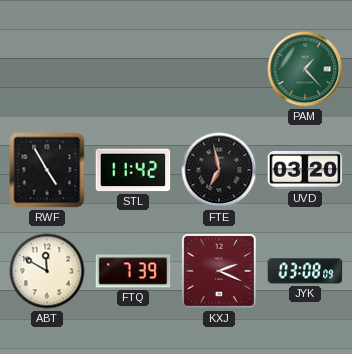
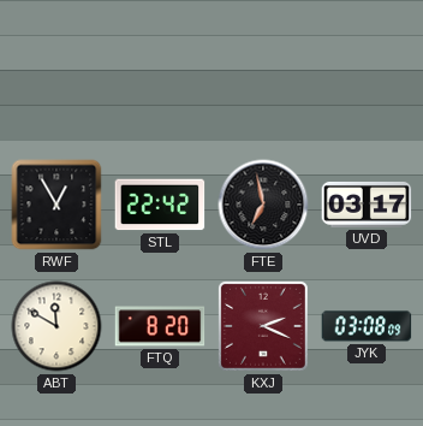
PAM: 1:23 -> none (305, 69)
RWF: 4:55 -> 12:55 (56, 205)
STL: 11:42 -> 22:42 (160, 205)
UVD: 03:20 -> 03:17 (367, 205)
FTQ: 7:39 -> 8:20 (160, 326)
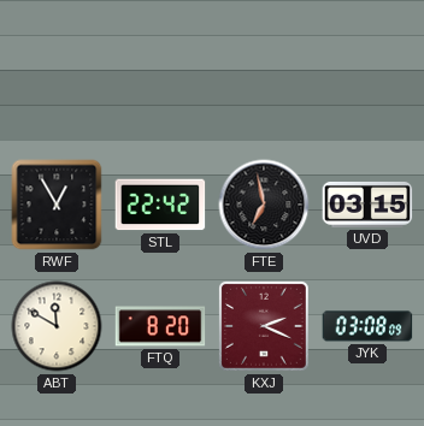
UVD: 03:17 -> 03:15 (367, 205)
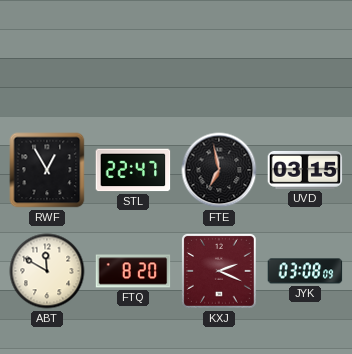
STL: 22:42 -> 22:47 (133, 170)
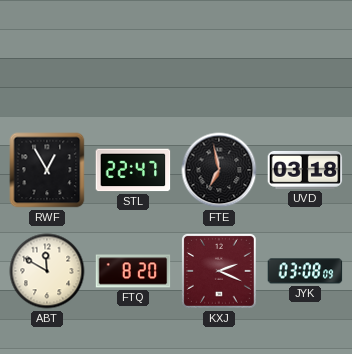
UVD: 03:15 -> 03:18 (305, 170)
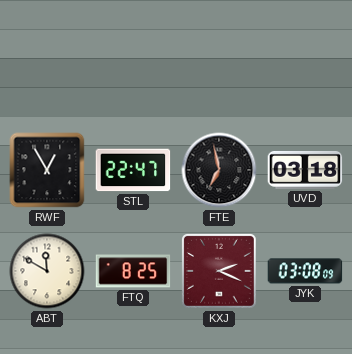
FTQ: 8:20 -> 8:25 (133, 271)
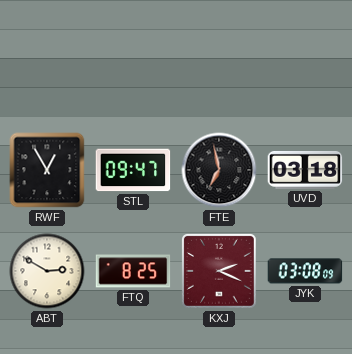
STL: 22:47 -> 09:47 (133, 170)
ABT: 11:50 -> 2:50 (47, 271)
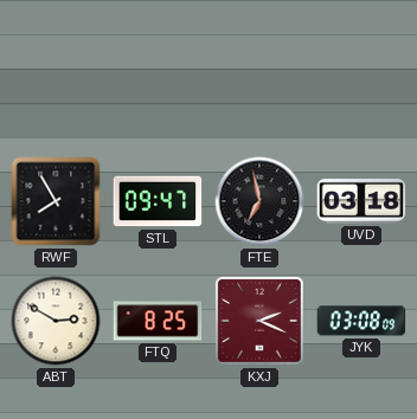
RWF: 12:55 -> 7:55 (56, 201)
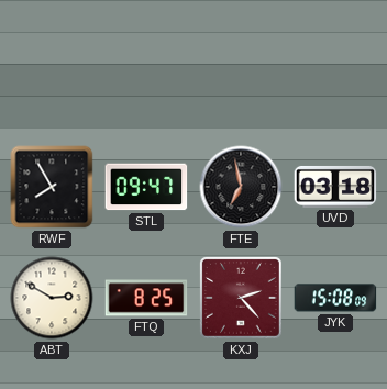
KXJ: 2:19 -> 2:23 (241, 298)
JYK: 03:08 -> 15:08 (335, 298)
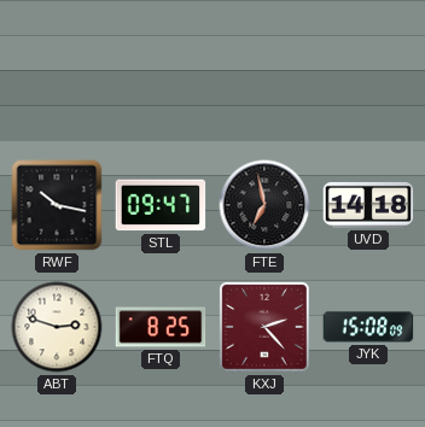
RWF: 7:55 -> 10:17 (57, 205)
UVD: 03:18 -> 14:18 (368, 205)
ABT: 2:50 -> 2:48 (57, 327)
